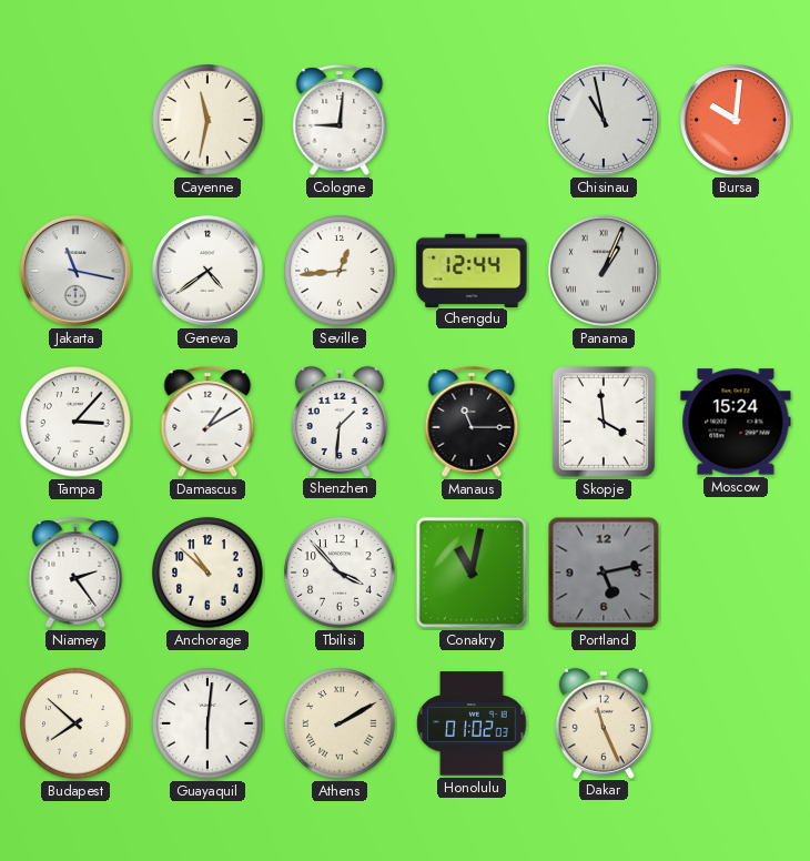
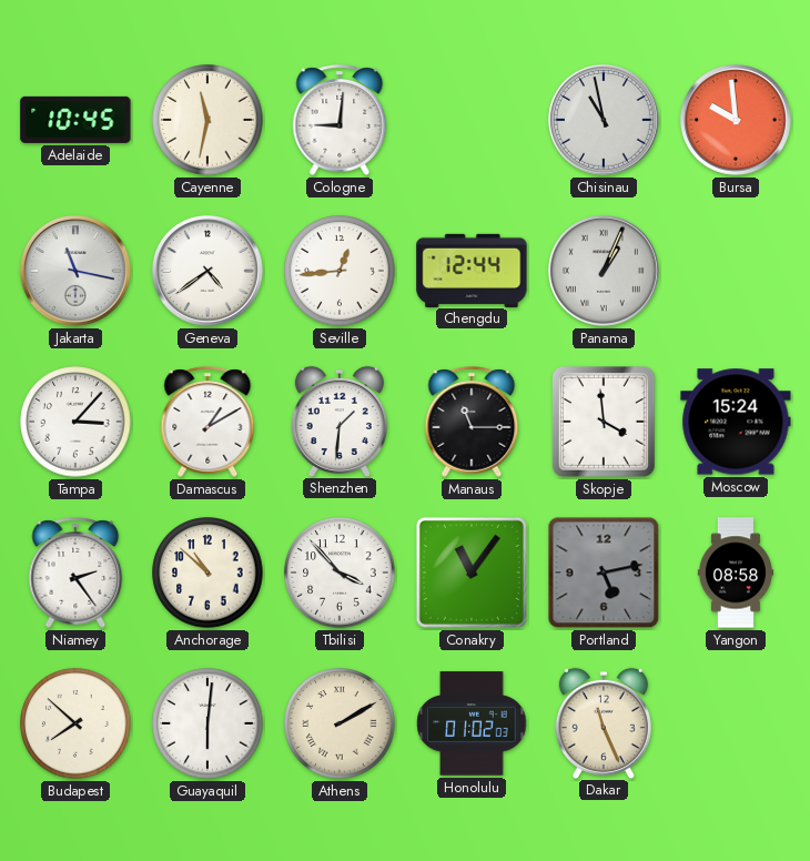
Adelaide: none -> 10:45 (75, 120)
Bursa: 10:01 -> 9:59 (736, 120)
Conakry: 11:02 -> 11:06 (472, 573)
Yangon: none -> 08:58 (736, 573)
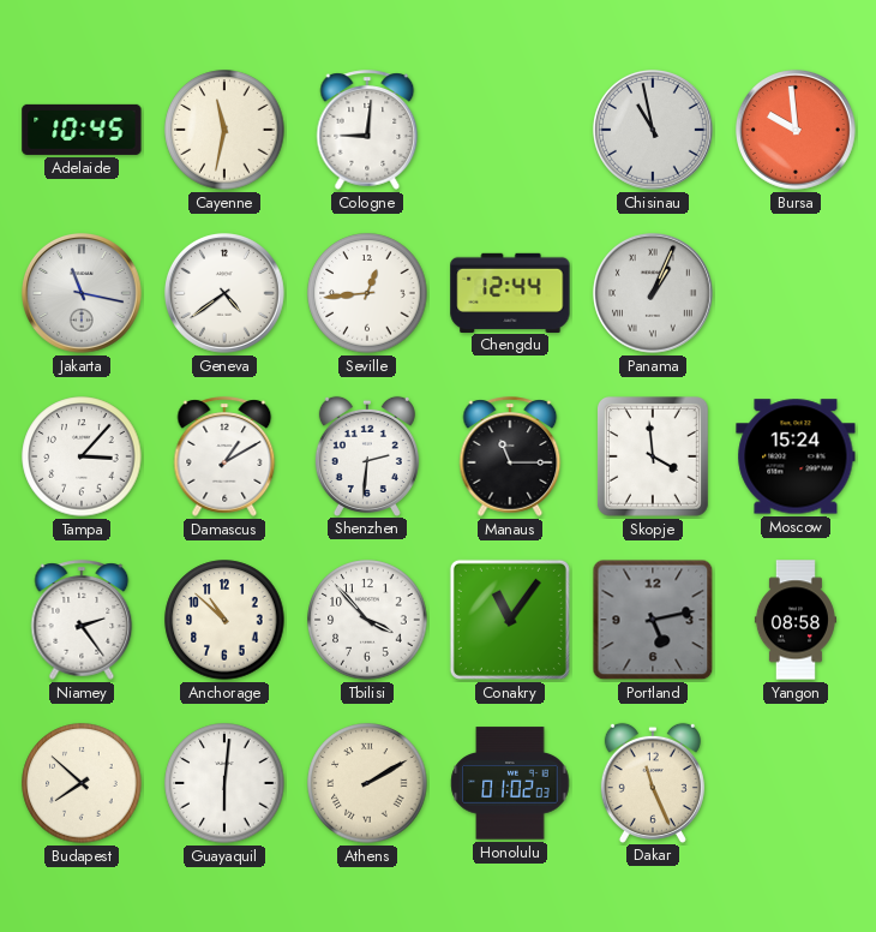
Shenzhen: 1:31 -> 2:31 (367, 455)
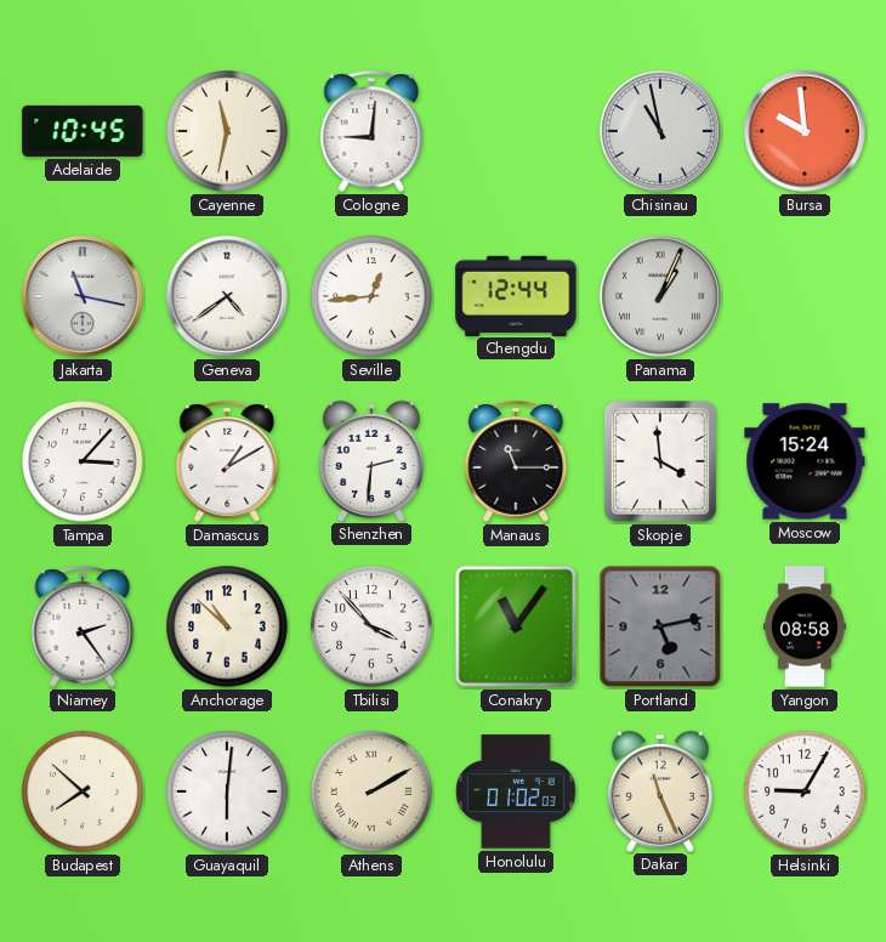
Helsinki: none -> 9:05 (805, 791)
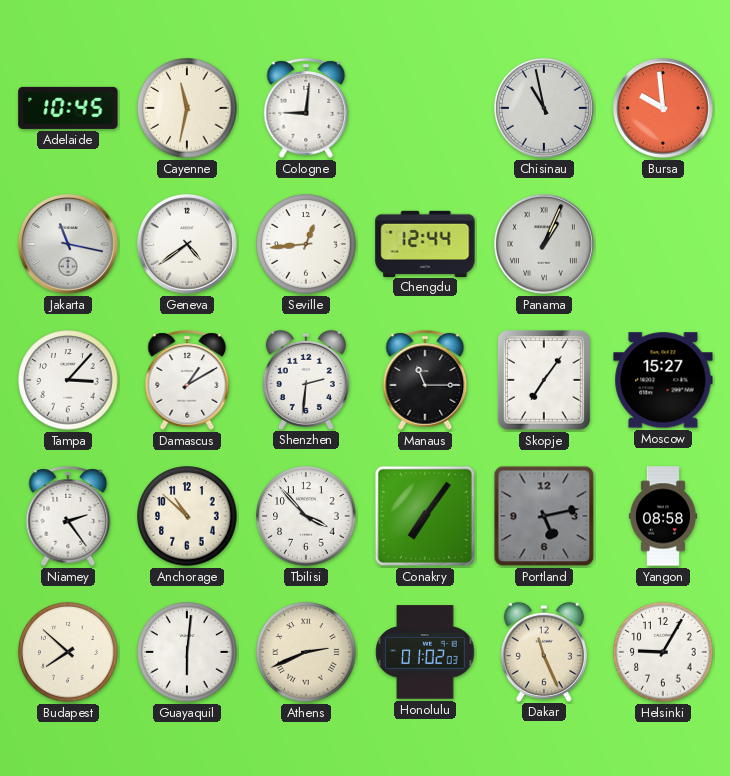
Skopje: 3:59 -> 7:06 (544, 381)
Moscow: 15:24 -> 15:27 (663, 380)
Conakry: 11:06 -> 7:06 (425, 516)
Athens: 2:10 -> 2:41 (306, 652)
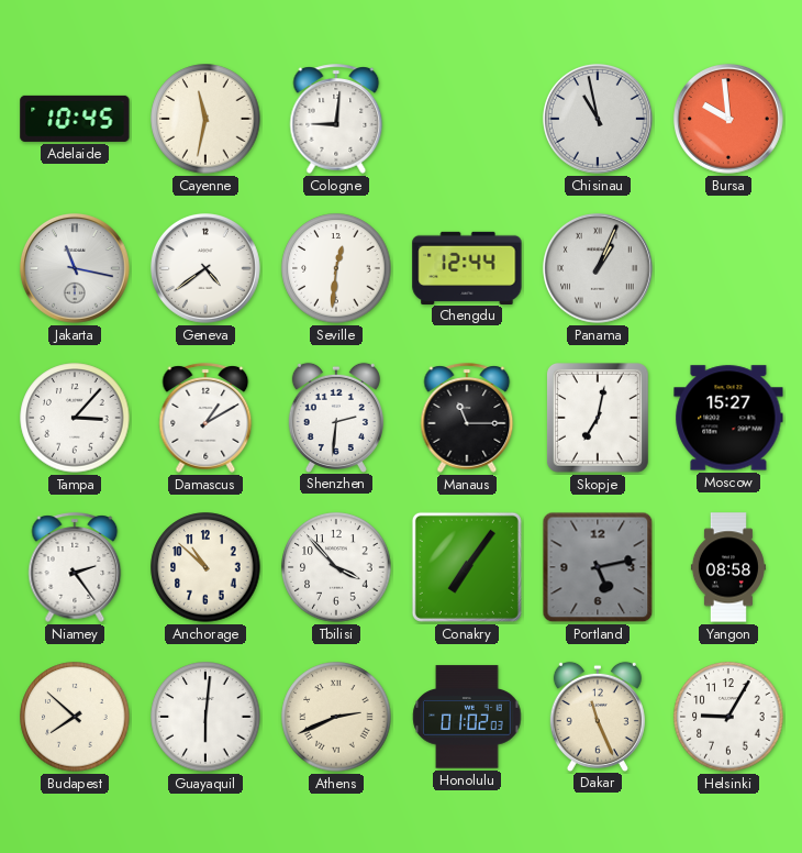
Seville: 12:44 -> 12:31 (336, 268)
Skopje: 7:06 -> 7:02 (598, 419)
